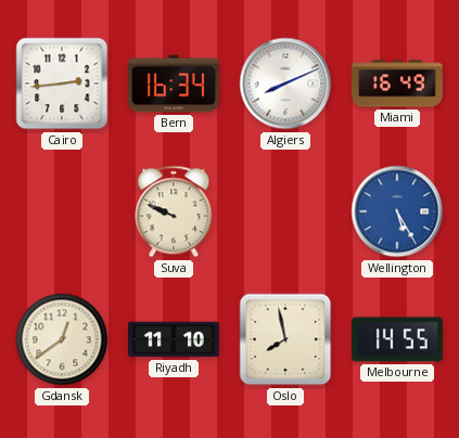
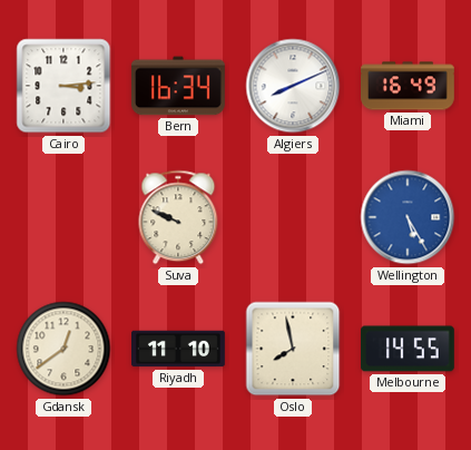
Cairo: 2:44 -> 3:14 (63, 86)
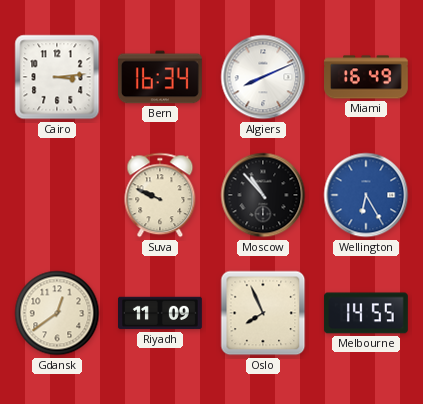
Moscow: none -> 10:53 (263, 195)
Wellington: 5:25 -> 6:25 (366, 195)
Riyadh: 11:10 -> 11:09 (161, 313)
Oslo: 7:58 -> 7:56 (263, 313)
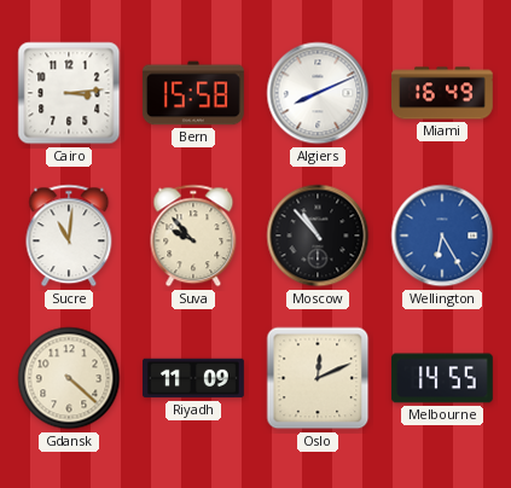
Bern: 16:34 -> 15:58 (193, 93)
Sucre: none -> 11:01 (69, 236)
Suva: 9:49 -> 9:53 (193, 236)
Gdansk: 12:39 -> 4:22 (69, 378)
Oslo: 7:56 -> 12:11 (318, 378)
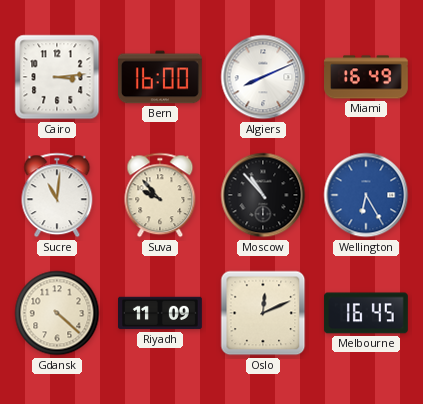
Bern: 15:58 -> 16:00 (160, 77)
Melbourne: 14:55 -> 16:45 (366, 313)
